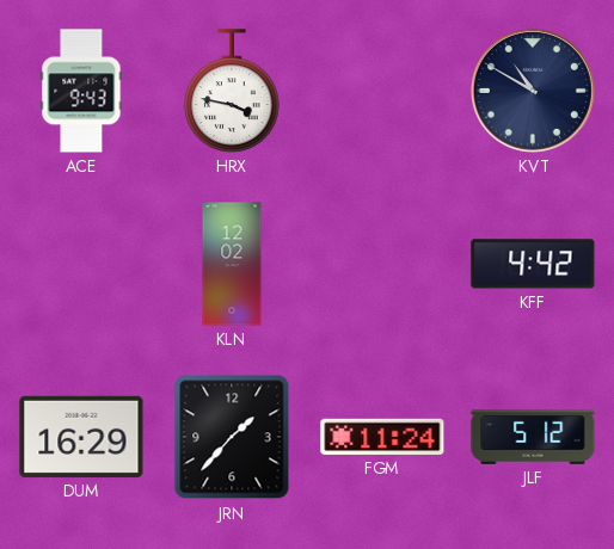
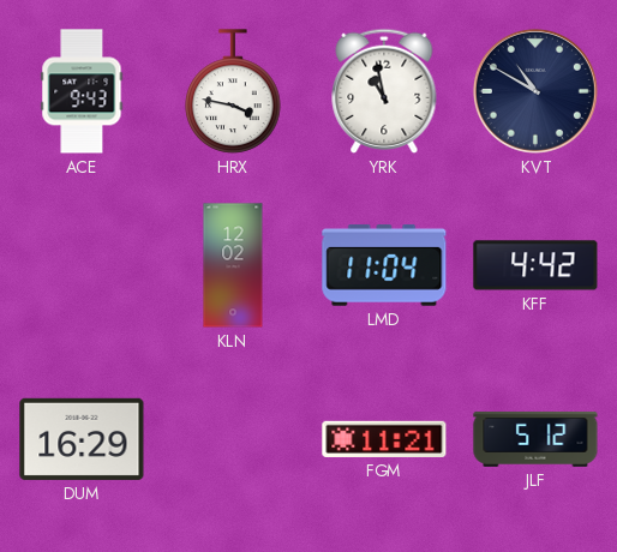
YRK: none -> 10:58 (384, 91)
LMD: none -> 11:04 (384, 265)
JRN: 1:37 -> none (232, 437)
FGM: 11:24 -> 11:21 (384, 439)
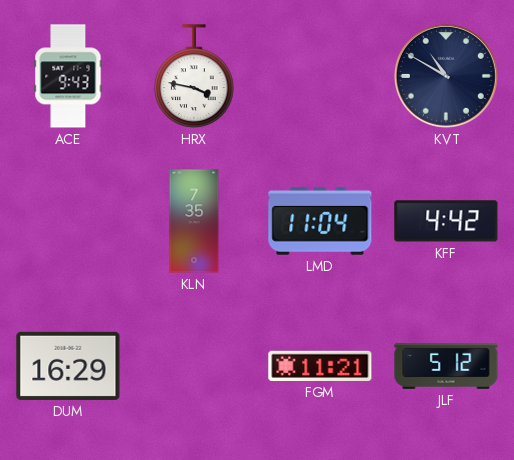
YRK: 10:58 -> none (384, 91)
KLN: 12:02 -> 7:35 (194, 221)
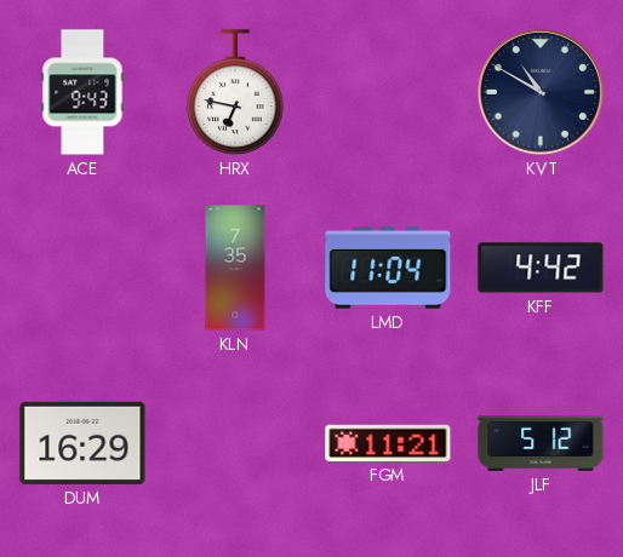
HRX: 3:47 -> 6:47 (235, 92)
